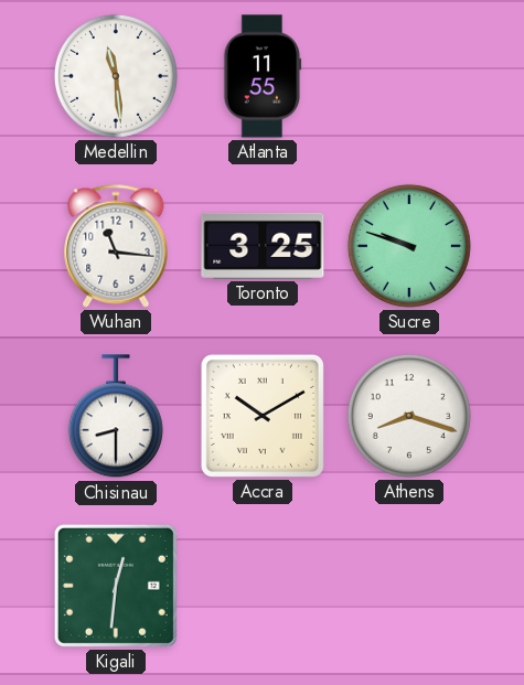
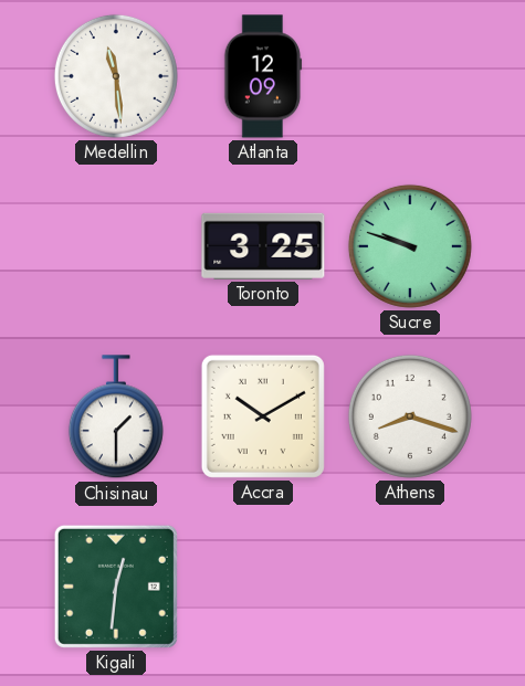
Atlanta: 11:55 -> 12:09 (263, 76)
Wuhan: 11:16 -> none (116, 246)
Chisinau: 8:30 -> 1:30 (116, 418)
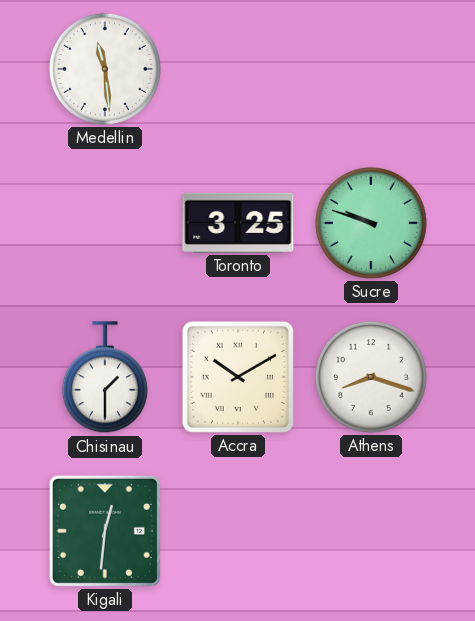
Atlanta: 12:09 -> none (263, 76)
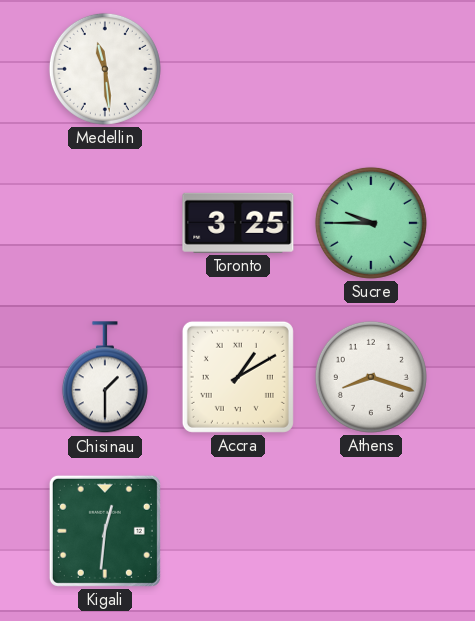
Sucre: 9:48 -> 9:45 (371, 223)
Accra: 10:10 -> 1:10 (238, 377)
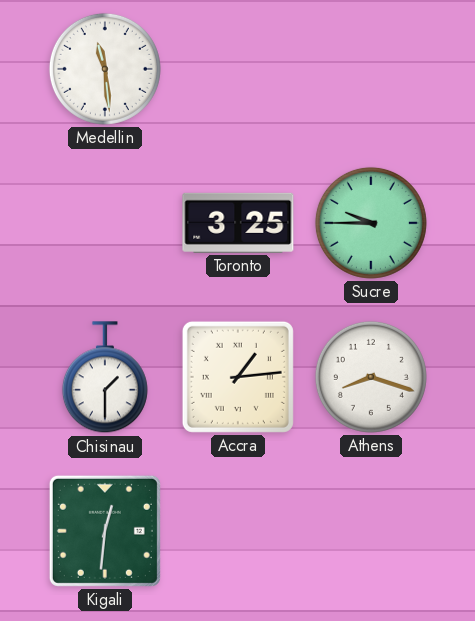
Accra: 1:10 -> 1:14 (238, 377)
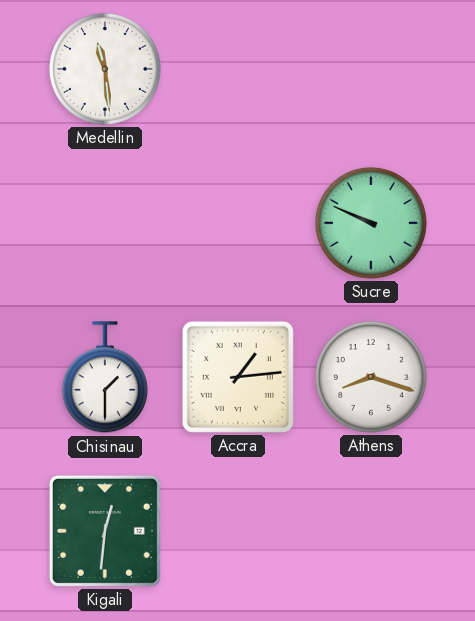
Toronto: 3:25 -> none (238, 223)
Sucre: 9:45 -> 9:49 (371, 223)
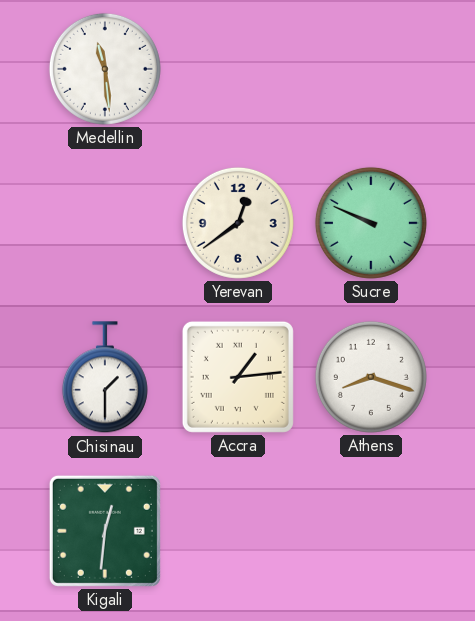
Yerevan: none -> 12:39 (238, 223)
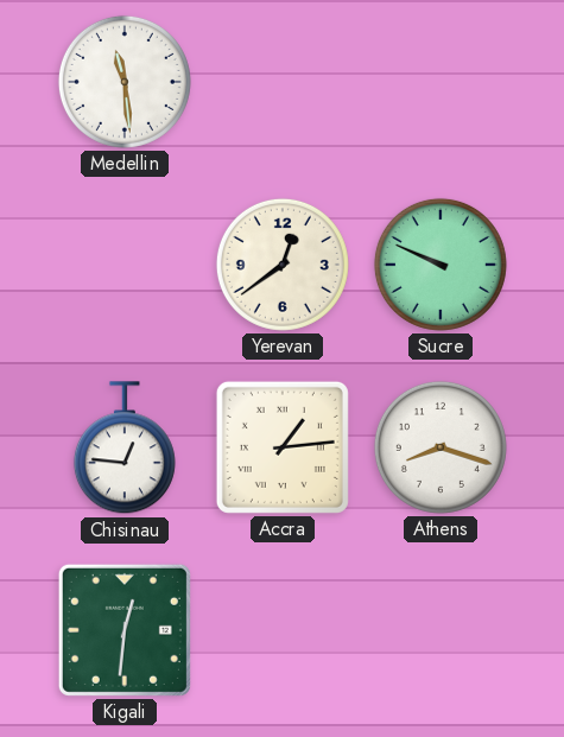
Chisinau: 1:30 -> 12:46 (125, 449)
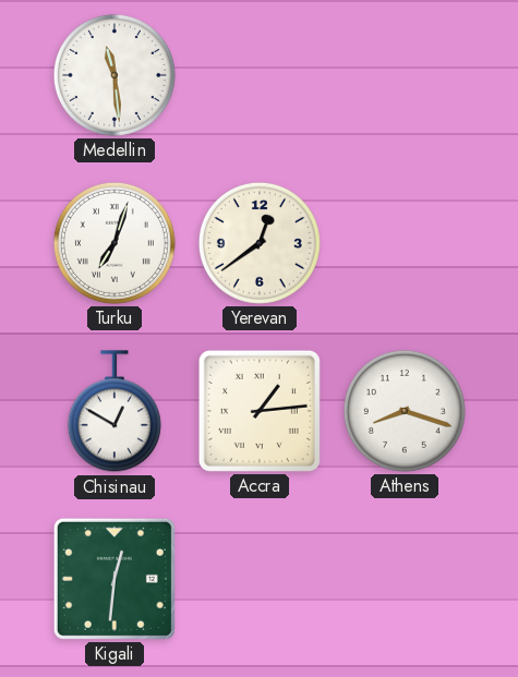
Turku: none -> 7:03 (115, 243)
Sucre: 9:49 -> none (441, 265)
Chisinau: 12:46 -> 12:50 (115, 412)
